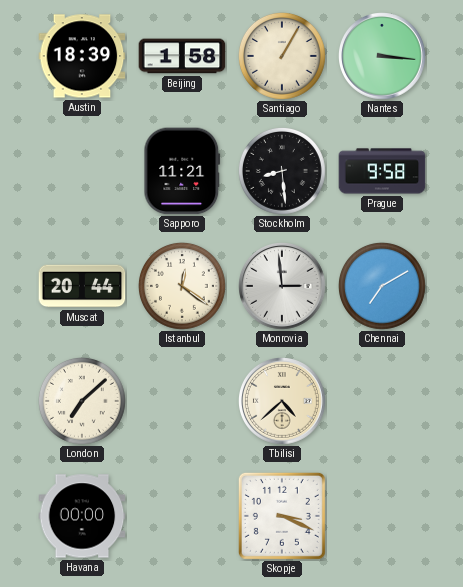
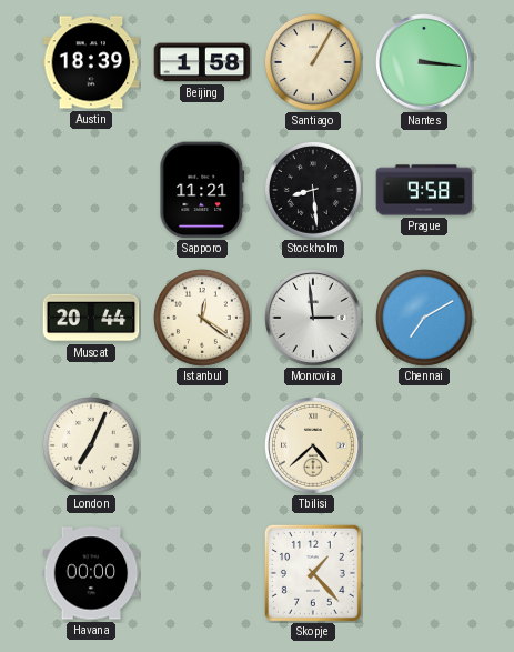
London: 7:08 -> 7:04 (91, 445)
Skopje: 3:19 -> 1:23 (313, 573)
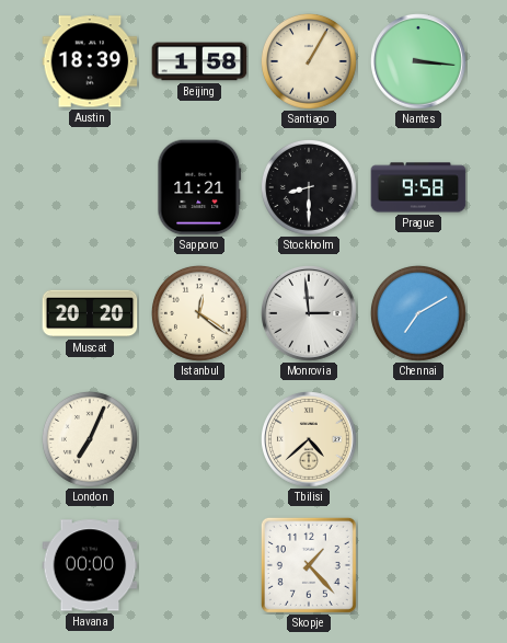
Stockholm: 8:29 -> 8:30 (309, 187)
Muscat: 20:44 -> 20:20 (90, 313)
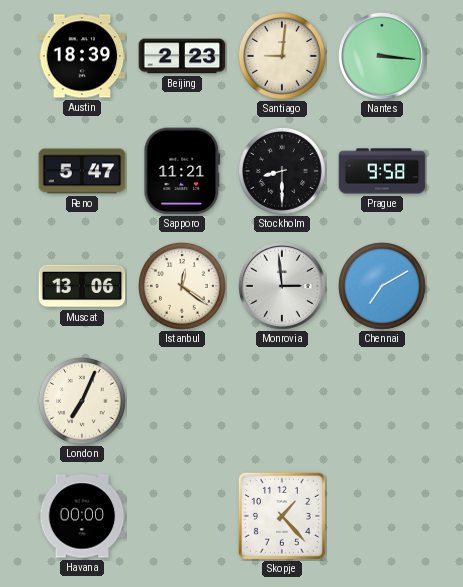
Beijing: 1:58 -> 2:23 (182, 56)
Santiago: 1:05 -> 9:01 (282, 56)
Reno: none -> 5:47 (82, 171)
Muscat: 20:20 -> 13:06 (82, 286)
Tbilisi: 4:38 -> none (310, 440)
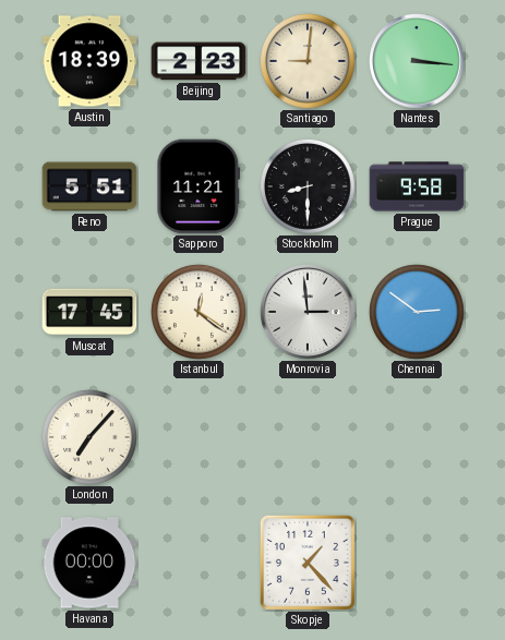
Reno: 5:47 -> 5:51 (89, 186)
Muscat: 13:06 -> 17:45 (89, 312)
Chennai: 7:10 -> 2:51 (417, 312)
London: 7:04 -> 7:07 (89, 437)
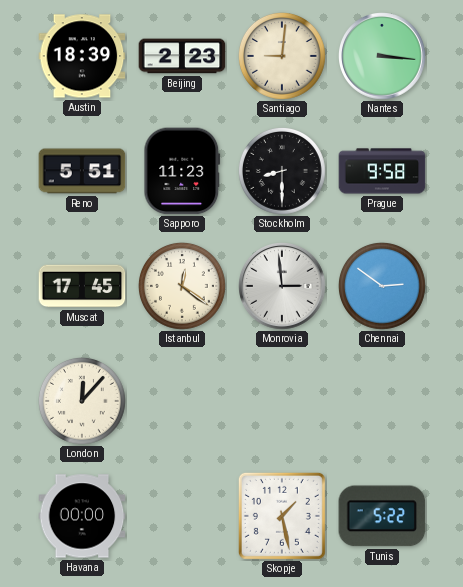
Sapporo: 11:21 -> 11:23 (182, 171)
London: 7:07 -> 12:07 (82, 401)
Skopje: 1:23 -> 1:28 (282, 516)
Tunis: none -> 5:22 (382, 516)
